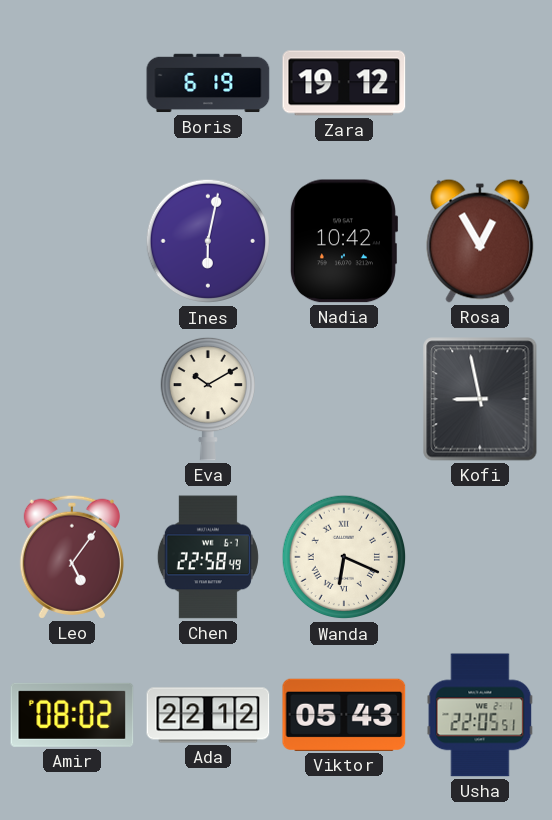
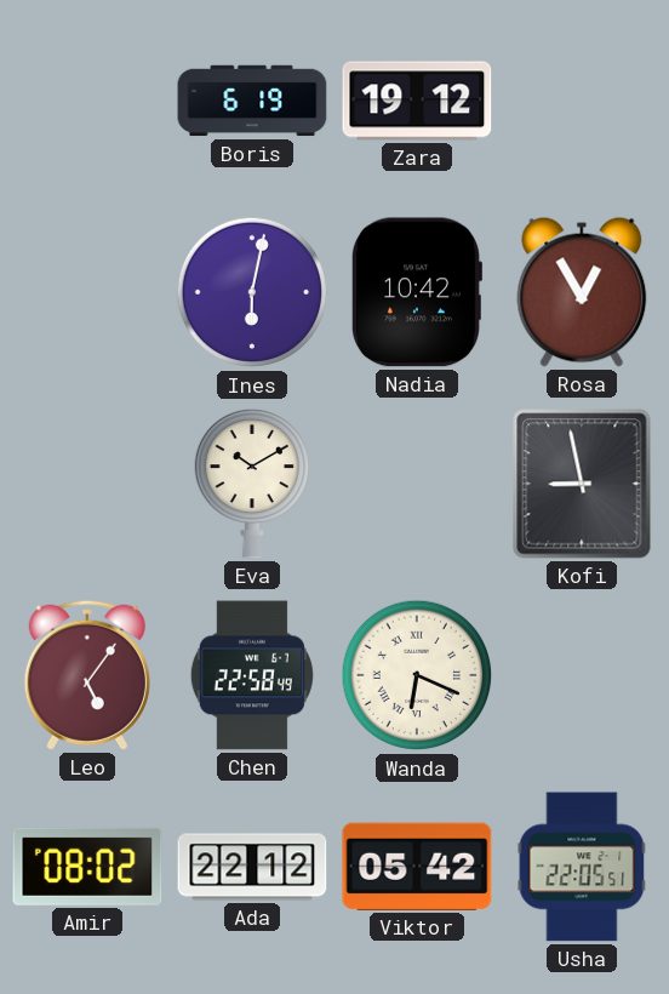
Viktor: 05:43 -> 05:42 (417, 867)
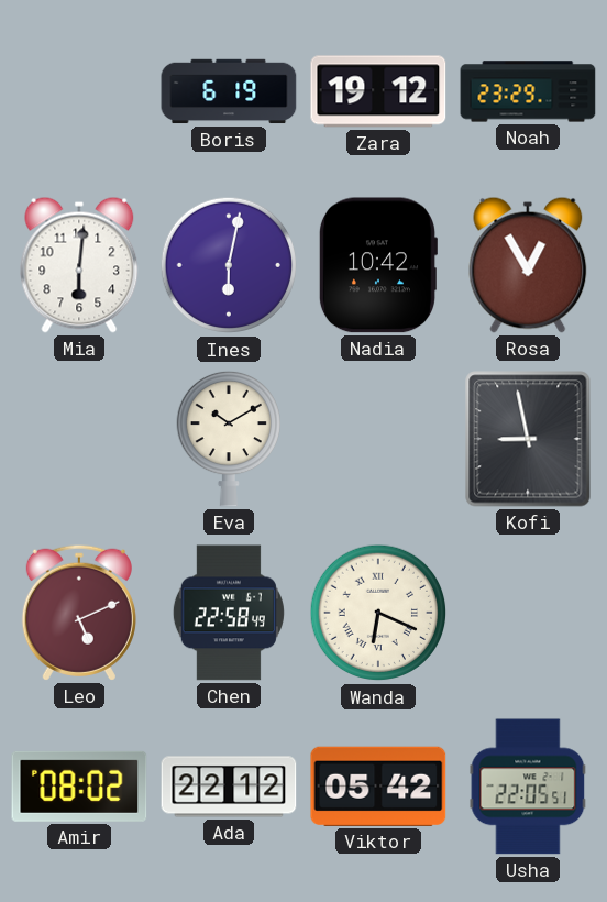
Noah: none -> 23:29 (528, 91)
Mia: none -> 6:01 (79, 265)
Leo: 5:06 -> 5:11 (79, 613)
